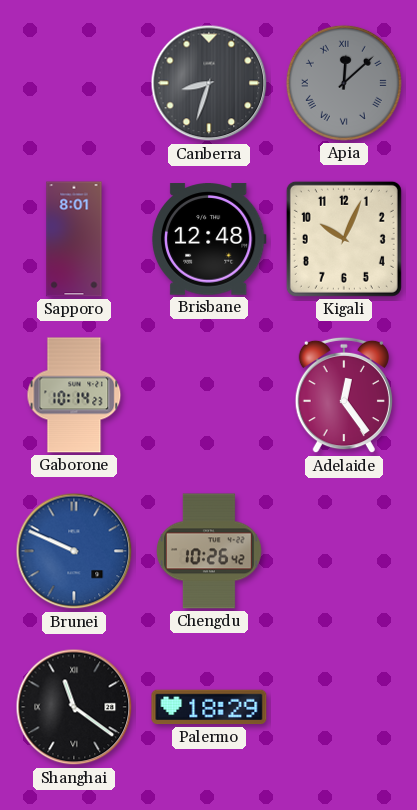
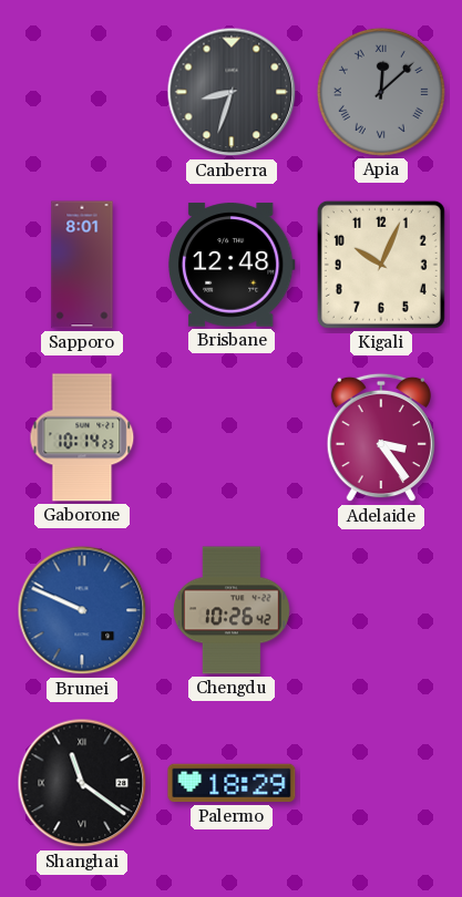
Adelaide: 12:24 -> 3:24 (381, 437)
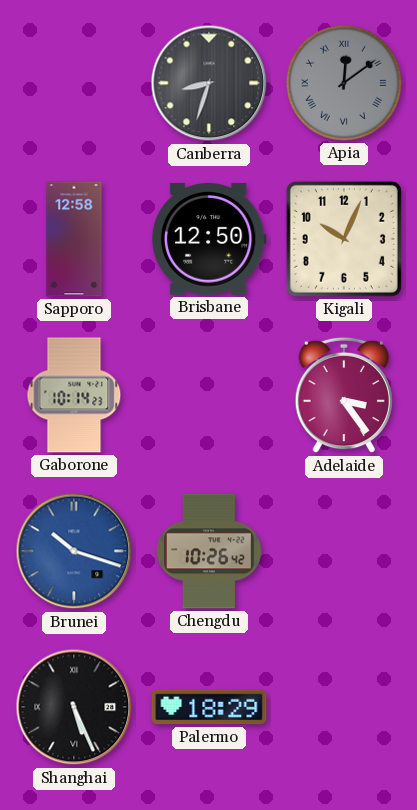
Apia: 12:08 -> 12:09 (344, 83)
Sapporo: 8:01 -> 12:58 (74, 239)
Brisbane: 12:48 -> 12:50 (209, 239)
Brunei: 9:49 -> 10:18 (74, 551)
Shanghai: 11:21 -> 5:26 (74, 707)
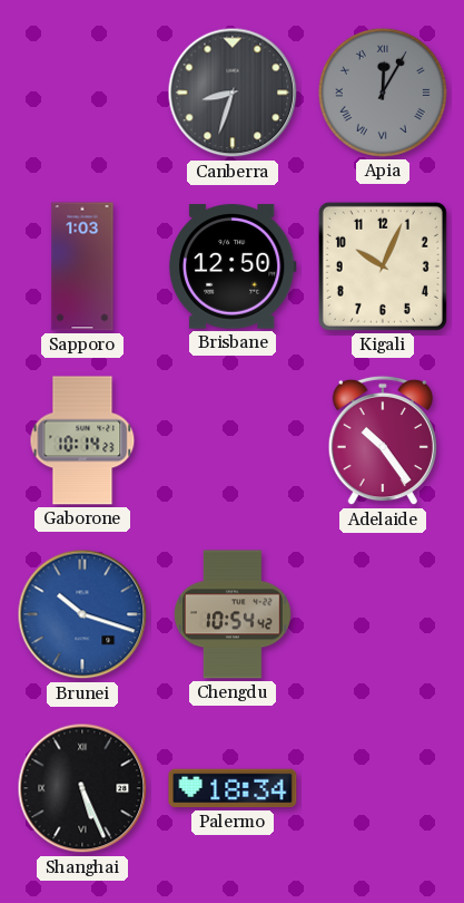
Apia: 12:09 -> 12:05 (383, 93)
Sapporo: 12:58 -> 1:03 (82, 266)
Adelaide: 3:24 -> 10:24 (383, 440)
Chengdu: 10:26 -> 10:54 (234, 614)
Palermo: 18:29 -> 18:34 (233, 788)
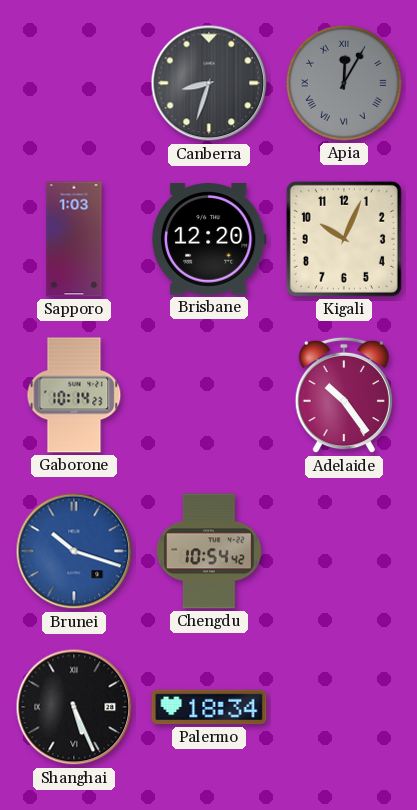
Brisbane: 12:50 -> 12:20 (209, 239)
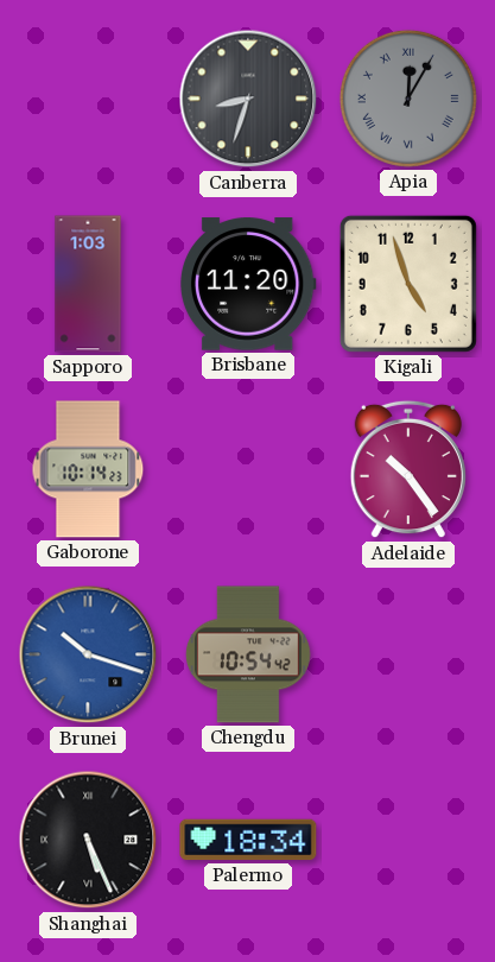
Brisbane: 12:20 -> 11:20 (248, 284)
Kigali: 10:04 -> 4:57 (408, 284)
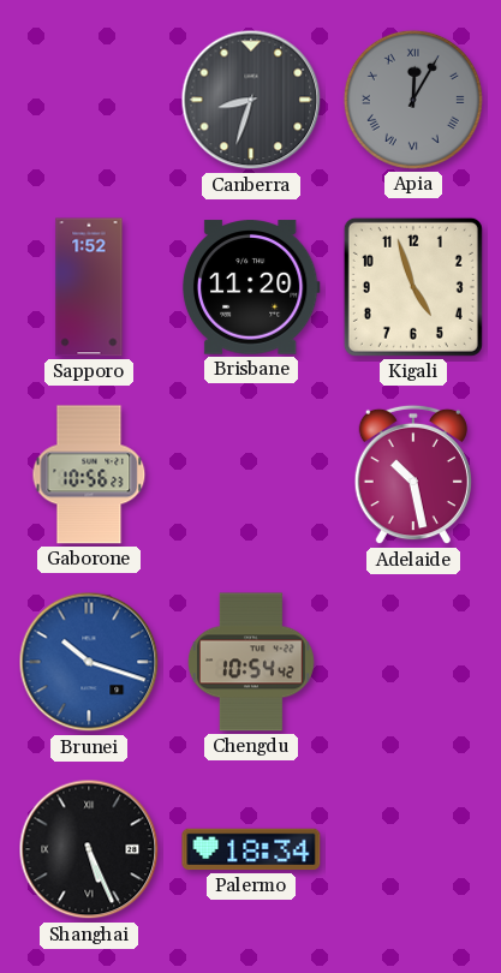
Sapporo: 1:03 -> 1:52 (89, 287)
Gaborone: 10:14 -> 10:56 (89, 474)
Adelaide: 10:24 -> 10:28 (413, 474)
